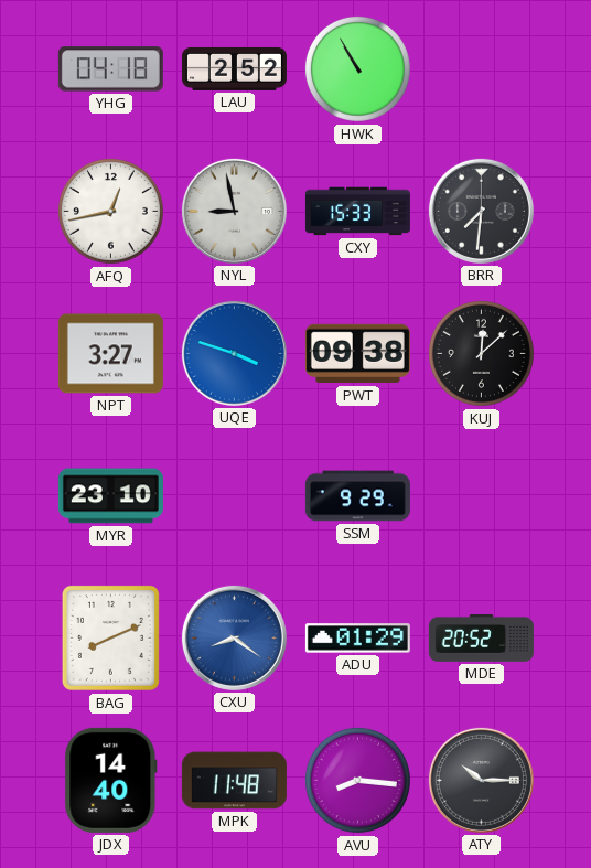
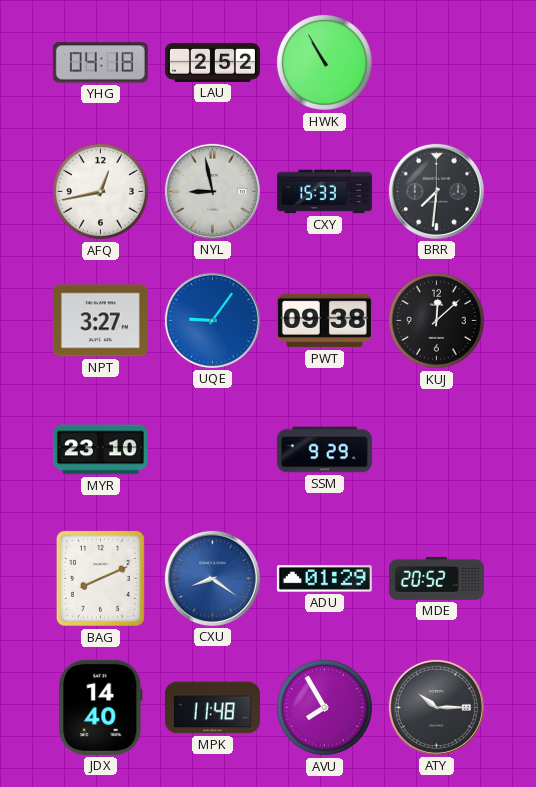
UQE: 3:48 -> 9:06 (212, 320)
AVU: 8:16 -> 7:55 (324, 707)
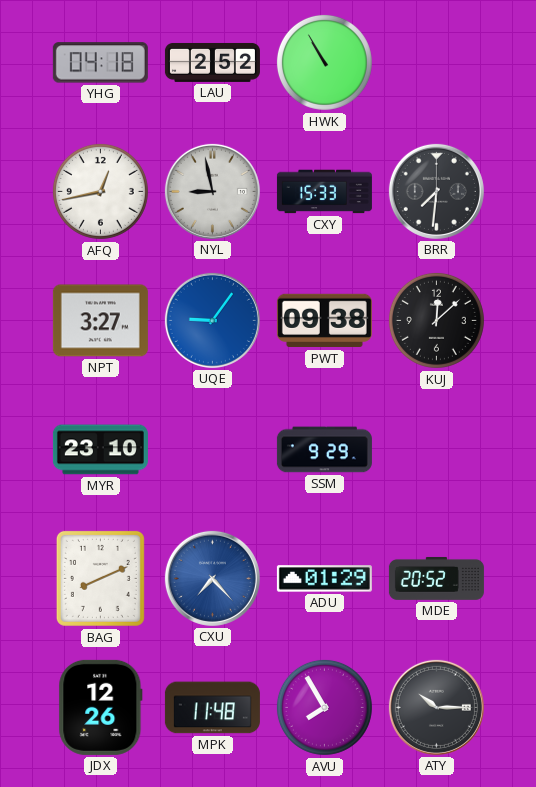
CXU: 8:21 -> 7:23 (212, 578)
JDX: 14:40 -> 12:26 (101, 707)
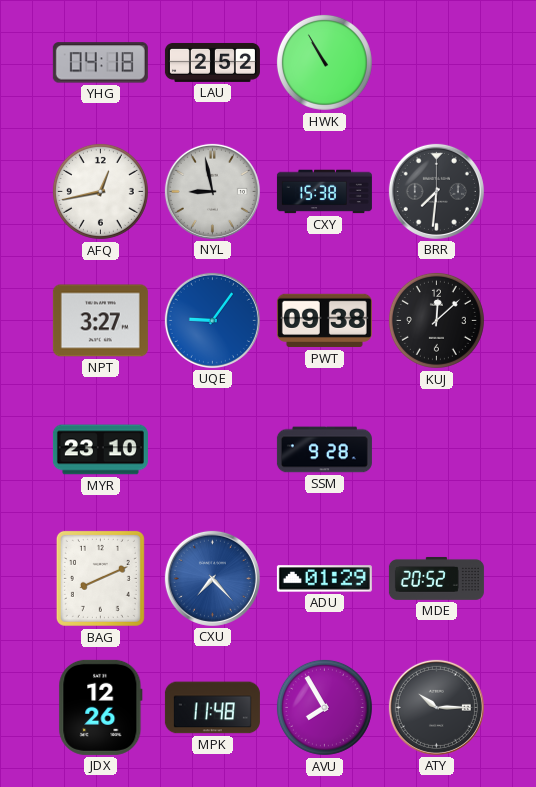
CXY: 15:33 -> 15:38 (324, 192)
SSM: 9:29 -> 9:28 (324, 450)
